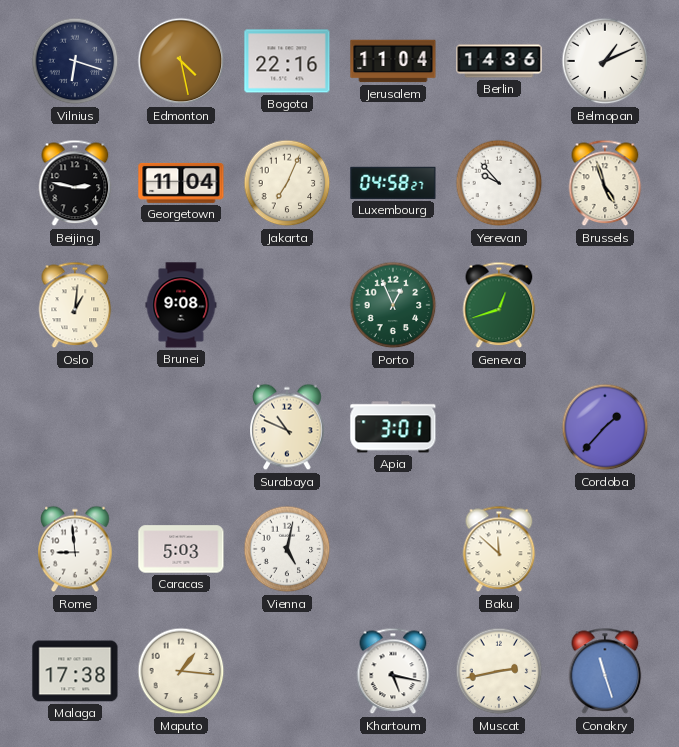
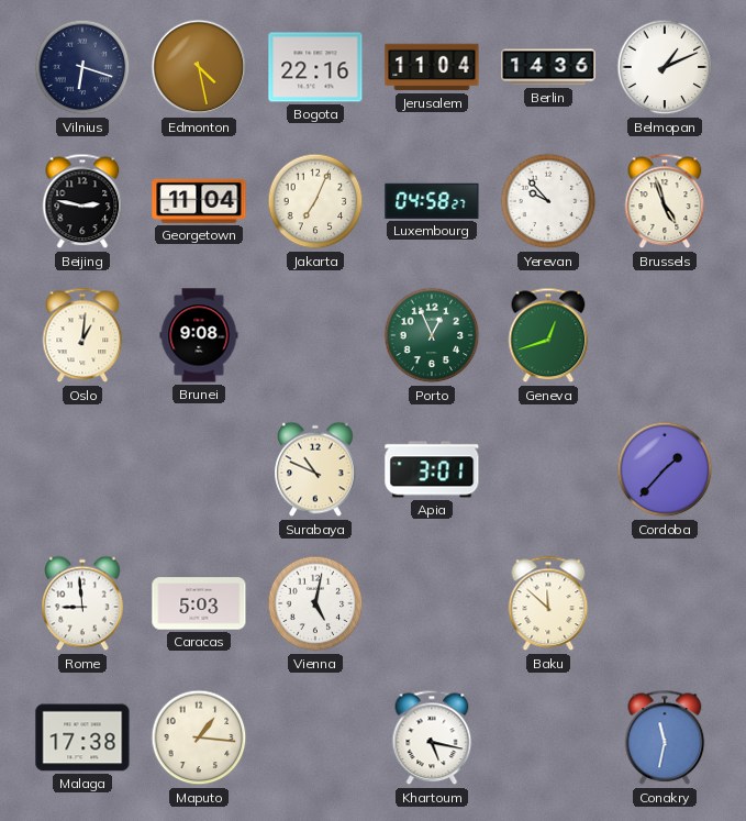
Muscat: 2:43 -> none (499, 671)
Conakry: 11:27 -> 11:32 (665, 737)
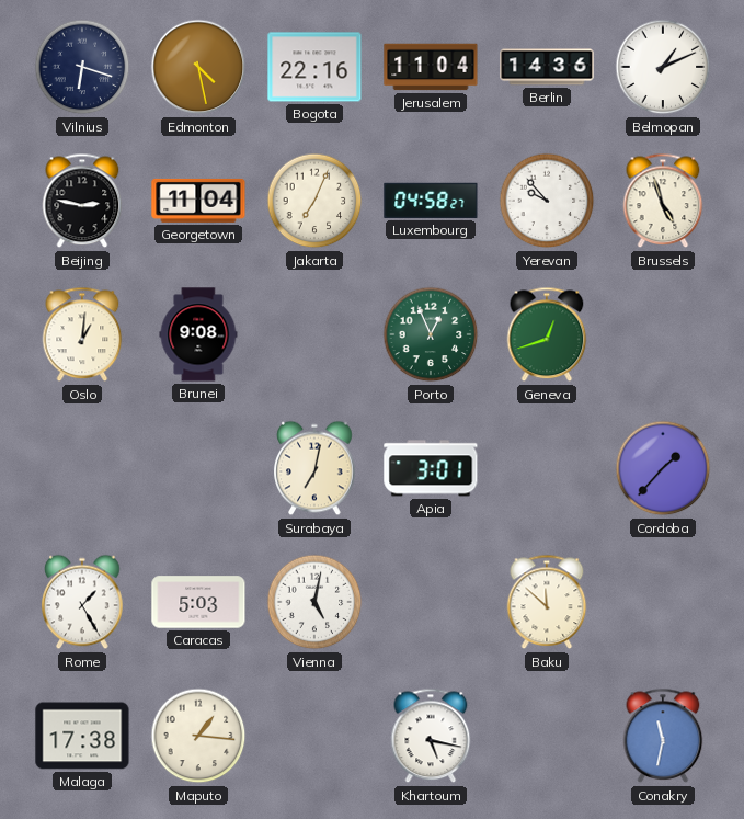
Surabaya: 10:49 -> 7:02 (314, 468)
Rome: 8:59 -> 1:25 (82, 602)
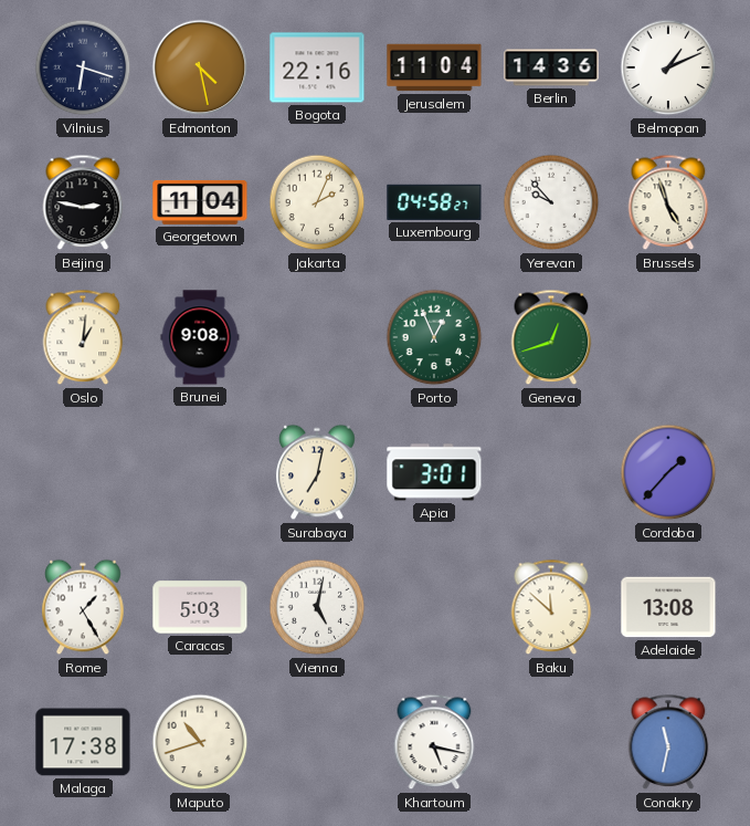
Jakarta: 7:04 -> 2:04 (317, 202)
Adelaide: none -> 13:08 (668, 607)
Maputo: 1:16 -> 10:42 (200, 742)
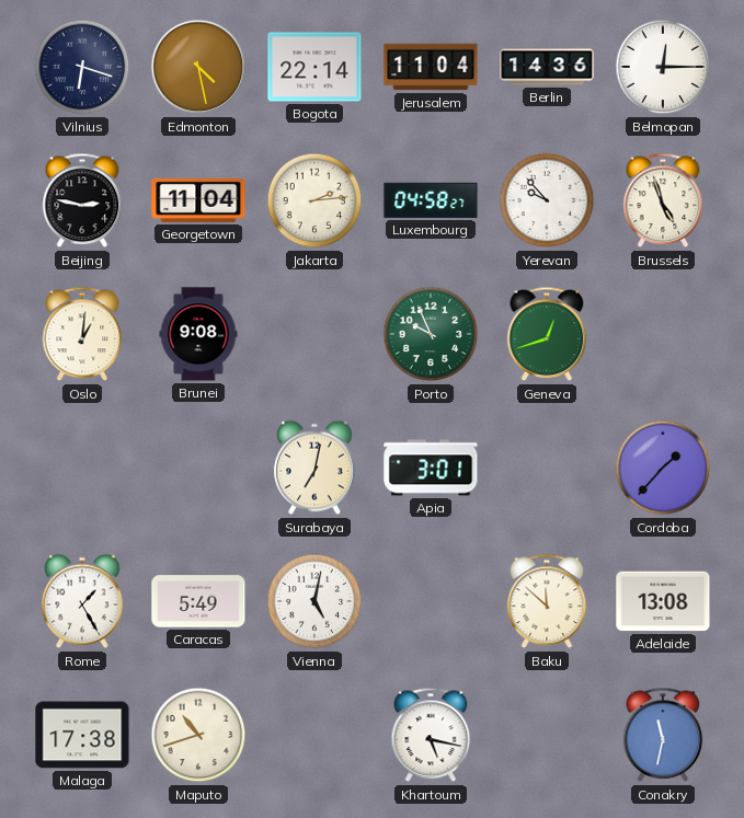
Bogota: 22:16 -> 22:14 (314, 67)
Belmopan: 1:11 -> 12:15 (663, 67)
Jakarta: 2:04 -> 2:14 (314, 200)
Porto: 12:56 -> 9:56 (431, 334)
Caracas: 5:03 -> 5:49 (198, 601)
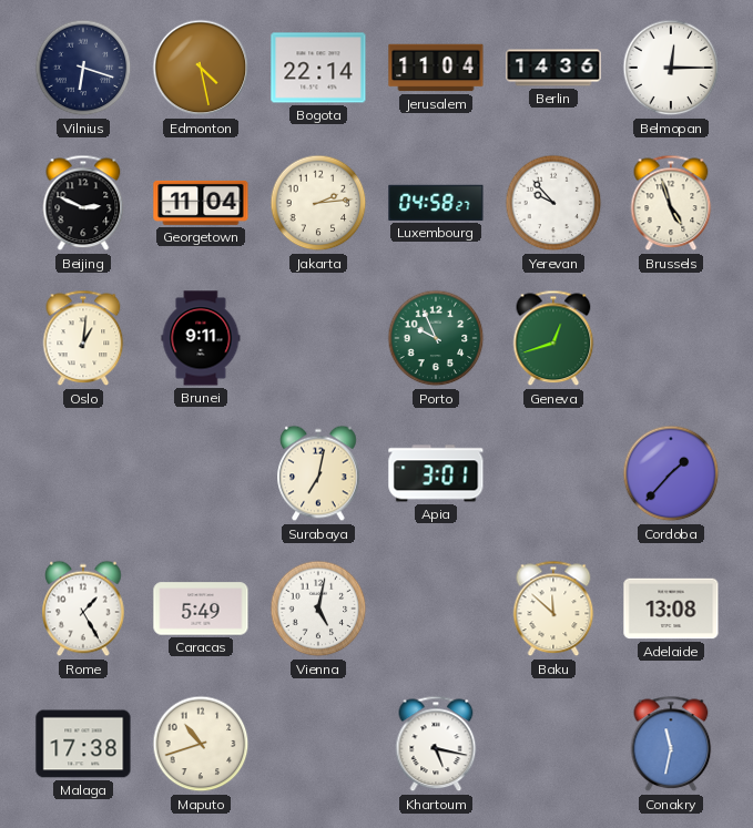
Beijing: 2:47 -> 2:49 (83, 203)
Brunei: 9:08 -> 9:11 (201, 338)
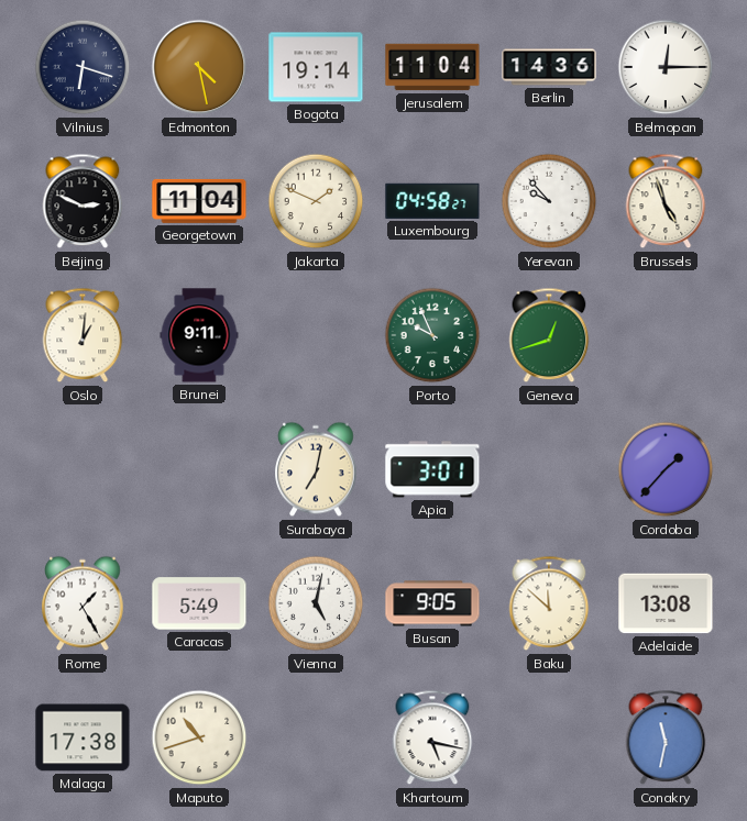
Bogota: 22:14 -> 19:14 (316, 67)
Jakarta: 2:14 -> 1:49 (316, 201)
Busan: none -> 9:05 (432, 603)
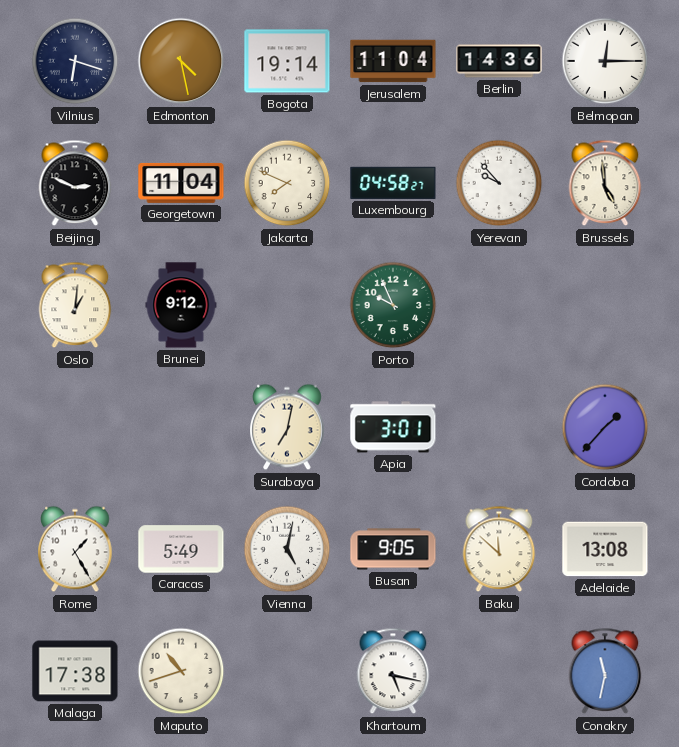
Jakarta: 1:49 -> 7:49 (287, 183)
Brussels: 4:57 -> 4:59 (605, 183)
Brunei: 9:11 -> 9:12 (181, 305)
Geneva: 12:42 -> none (549, 335)
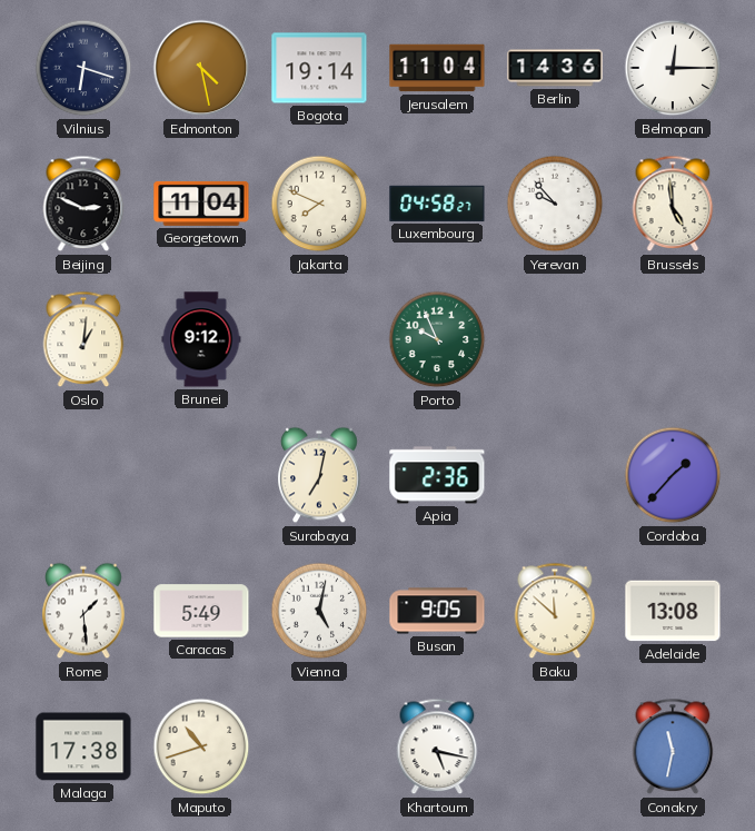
Apia: 3:01 -> 2:36 (437, 475)
Rome: 1:25 -> 1:29 (83, 611)
